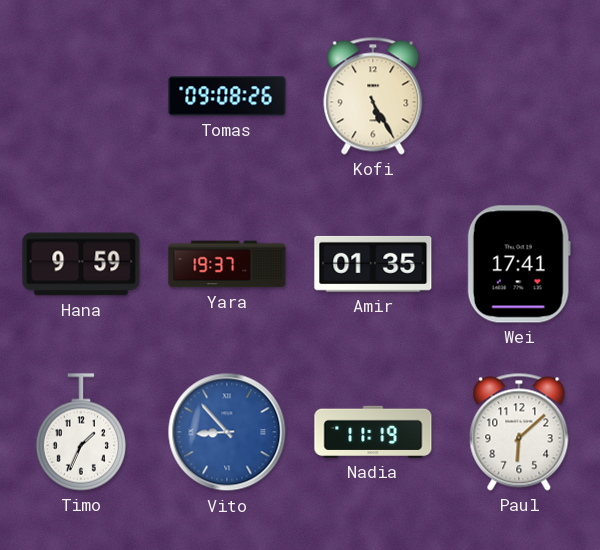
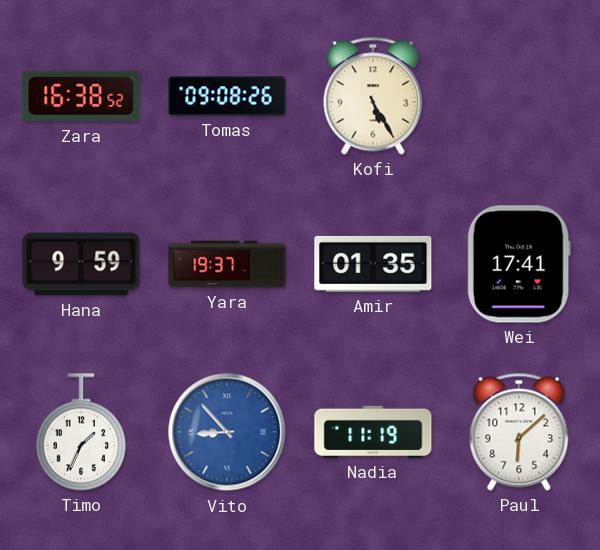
Zara: none -> 16:38 (81, 96)
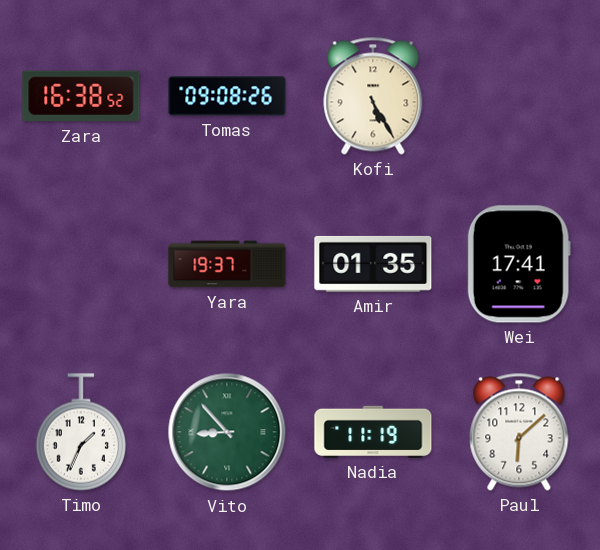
Hana: 9:59 -> none (81, 264)
Vito dial: blue -> green (227, 432)
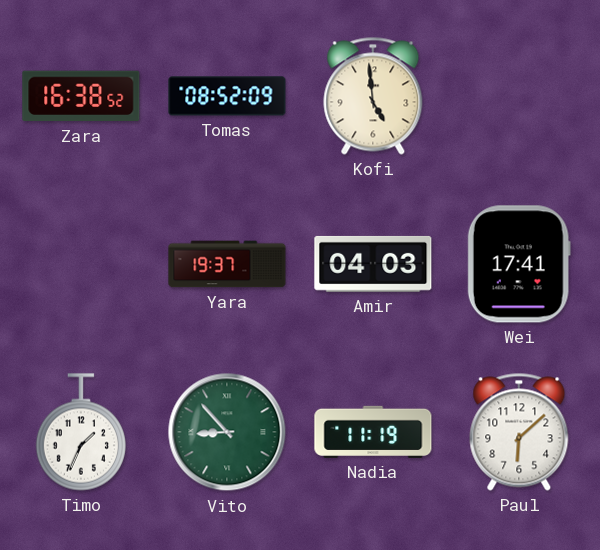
Tomas: 09:08 -> 08:52 (227, 96)
Kofi: 5:25 -> 4:59 (373, 96)
Amir: 01:35 -> 04:03 (373, 264)
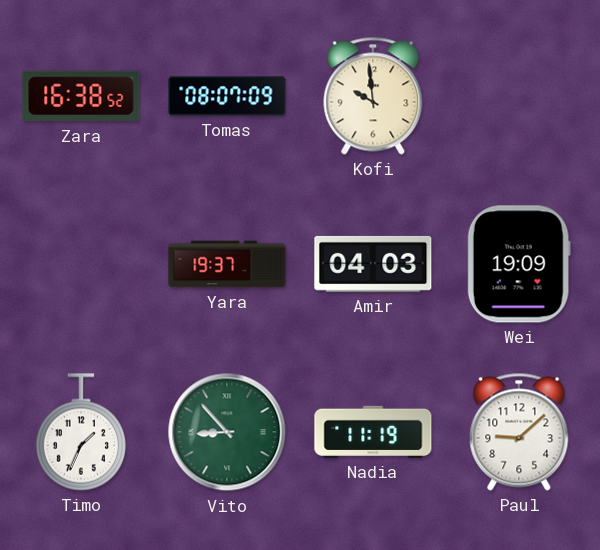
Tomas: 08:52 -> 08:07 (227, 96)
Kofi: 4:59 -> 9:59 (373, 96)
Wei: 17:41 -> 19:09 (519, 264)
Paul: 6:08 -> 9:08 (519, 432)
